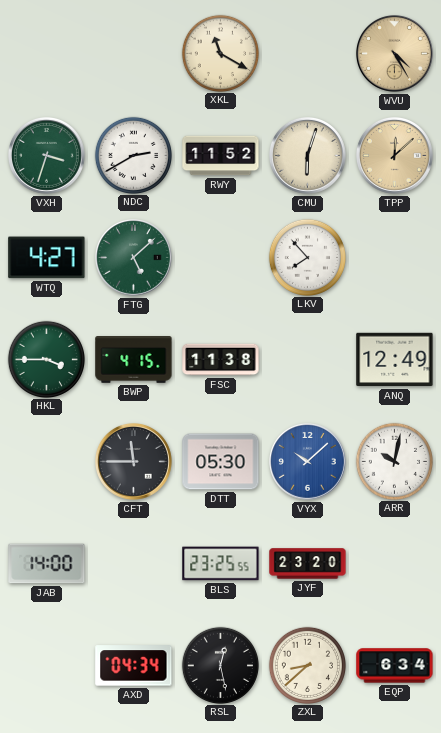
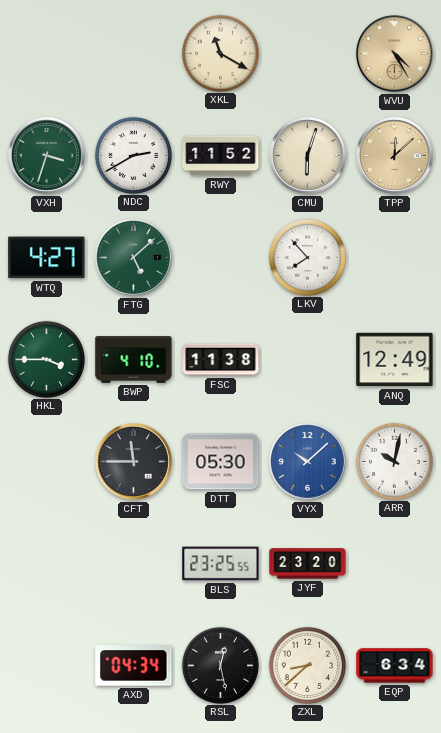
BWP: 4:15 -> 4:10 (134, 360)
JAB: 14:00 -> none (47, 564)
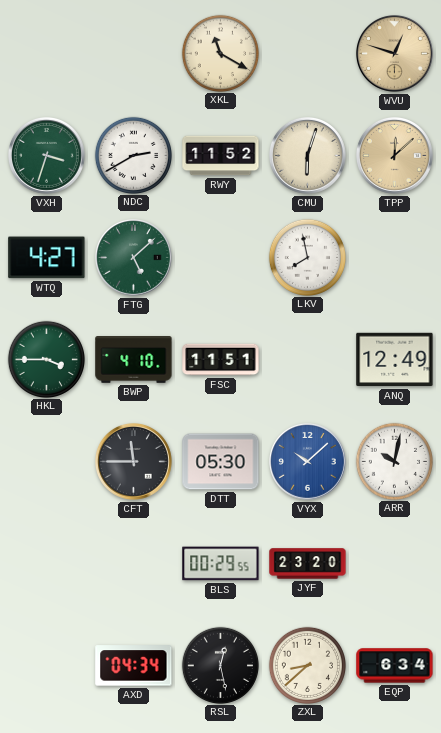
WVU: 4:25 -> 12:48 (395, 54)
LKV: 7:53 -> 7:58 (307, 257)
FSC: 11:38 -> 11:51 (221, 360)
BLS: 23:25 -> 00:29 (221, 564)
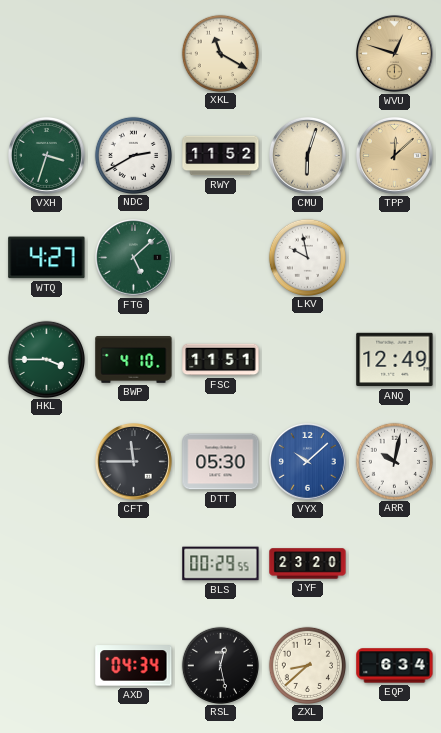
LKV: 7:58 -> 9:58 (307, 257)
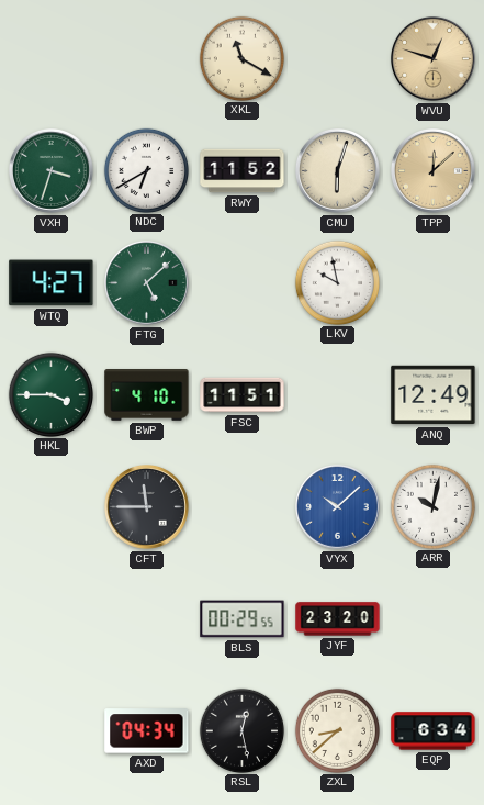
NDC: 2:40 -> 6:40 (146, 170)
DTT: 05:30 -> none (221, 462)
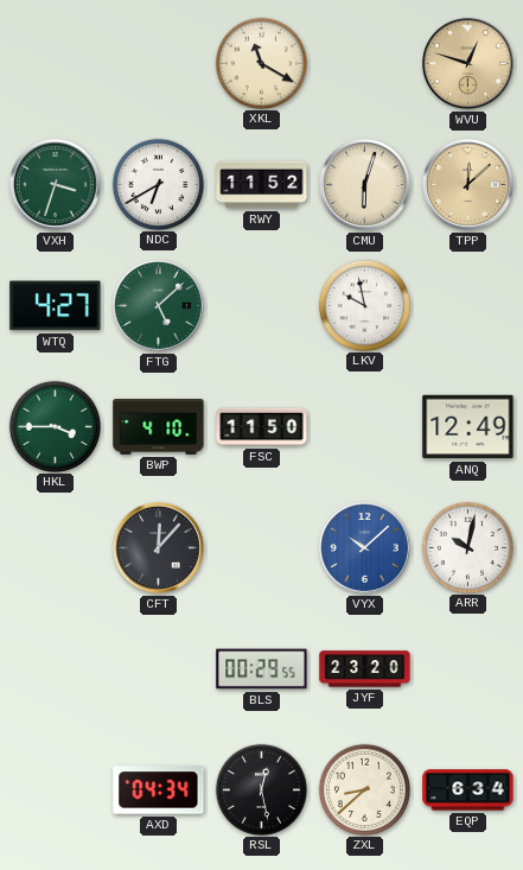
FSC: 11:51 -> 11:50 (262, 427)
CFT: 11:45 -> 12:07 (159, 548)
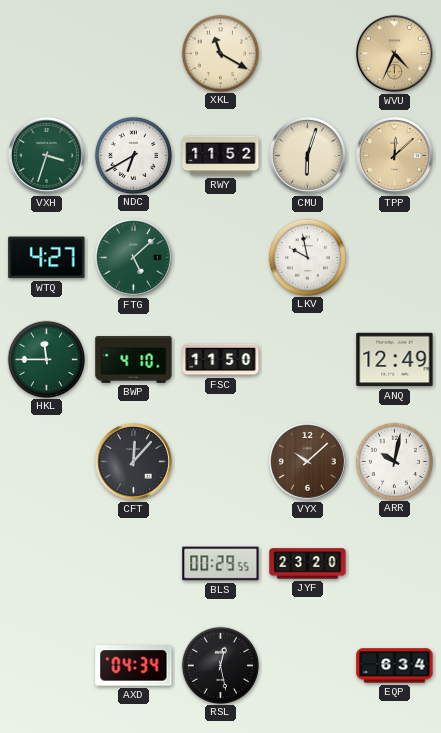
WVU: 12:48 -> 4:34 (395, 54)
HKL: 3:45 -> 11:45 (46, 359)
VYX dial: blue -> brown (308, 462)
ZXL: 8:38 -> none (364, 789)
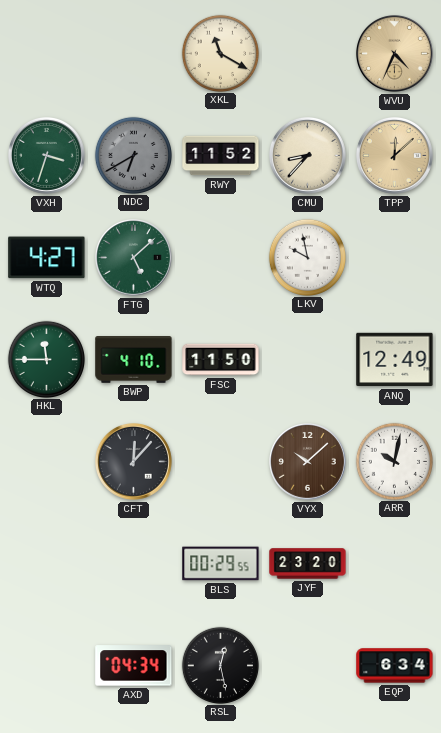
NDC dial: white -> grey (133, 155)
CMU: 6:03 -> 8:37 (308, 156)
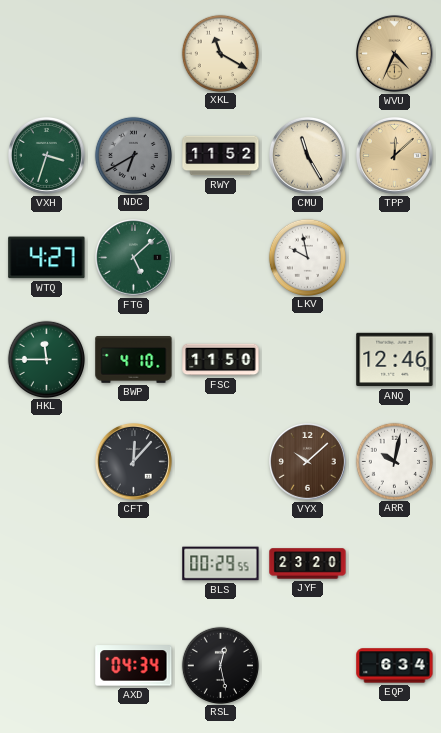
CMU: 8:37 -> 11:25 (308, 156)
ANQ: 12:49 -> 12:46 (395, 360)
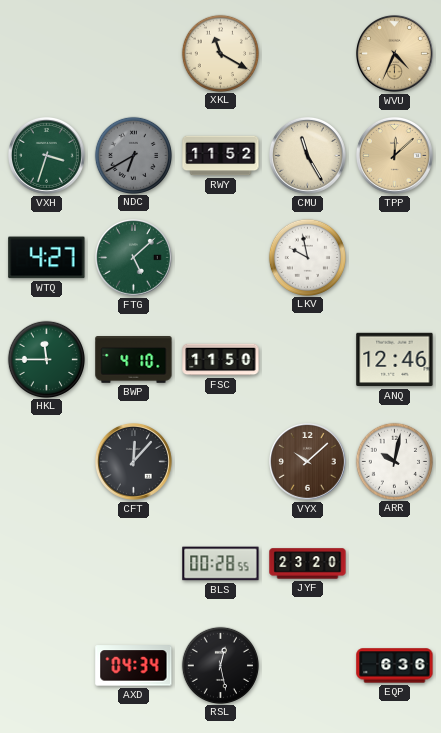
BLS: 00:29 -> 00:28 (221, 564)
EQP: 6:34 -> 6:36 (395, 666)
